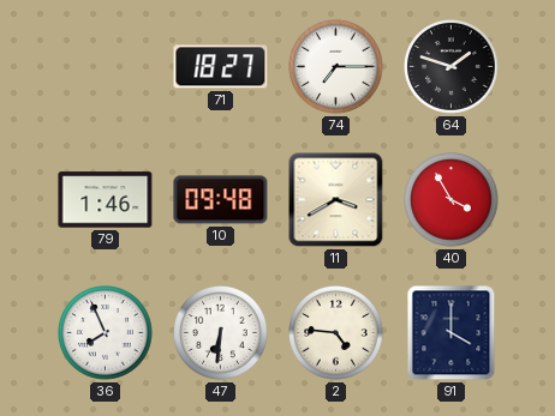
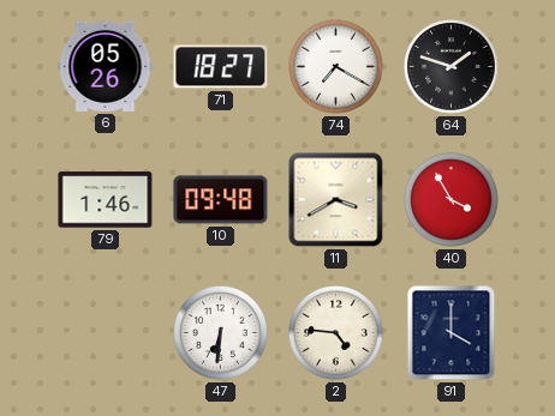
6: none -> 05:26 (106, 66)
74: 7:15 -> 7:20 (336, 67)
36: 7:56 -> none (106, 333)
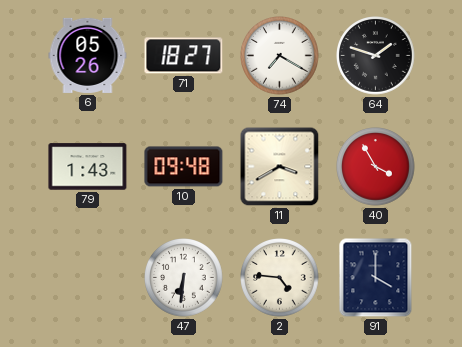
79: 1:46 -> 1:43 (88, 167)
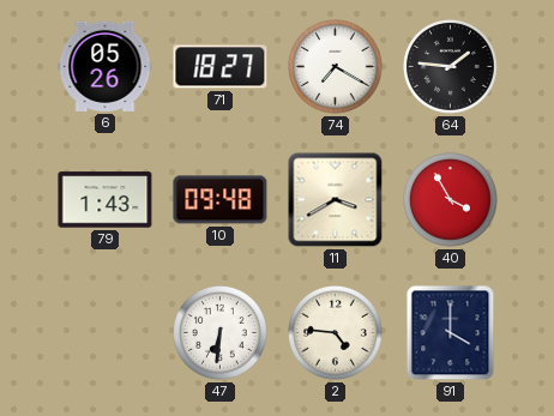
64: 1:48 -> 1:46 (451, 67)
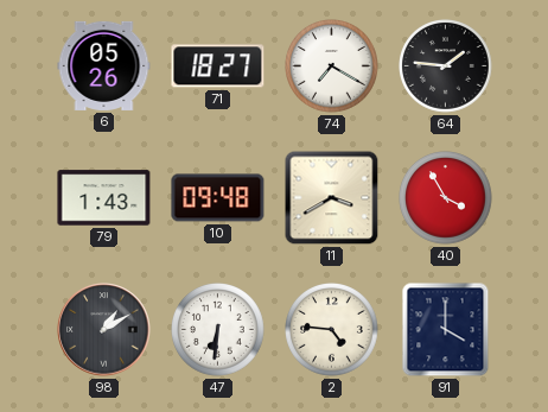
98: none -> 1:10 (104, 330)
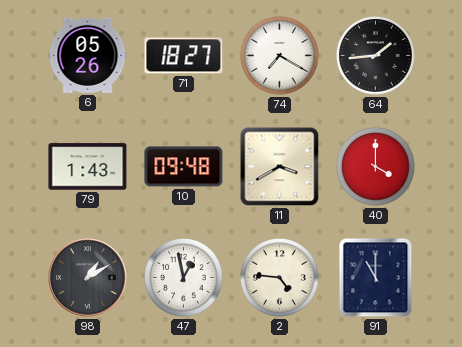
64: 1:46 -> 1:44 (376, 56)
40: 3:55 -> 4:00 (376, 167)
47: 6:31 -> 12:58 (184, 278)
91: 4:00 -> 11:00 (376, 278)
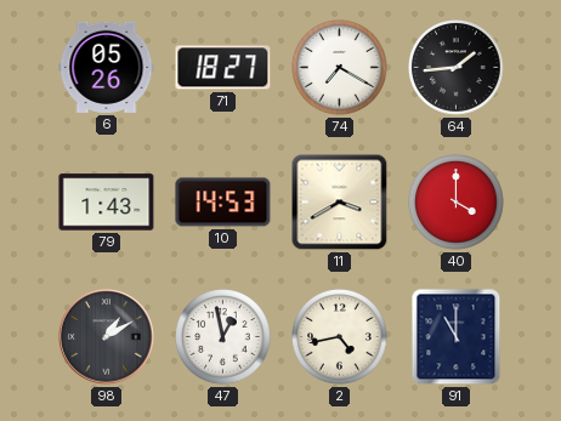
10: 09:48 -> 14:53 (223, 203)
2: 4:46 -> 4:43 (340, 337)
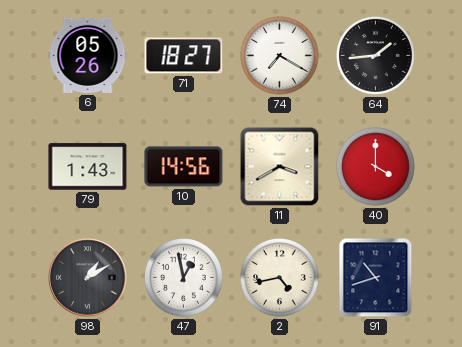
10: 14:53 -> 14:56 (184, 167)
91: 11:00 -> 10:42 (376, 278)
